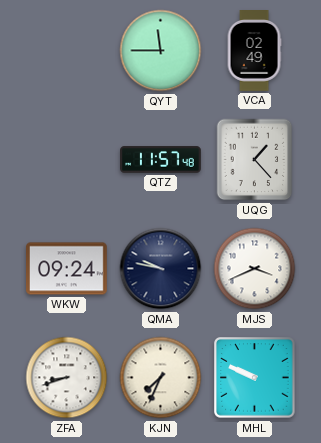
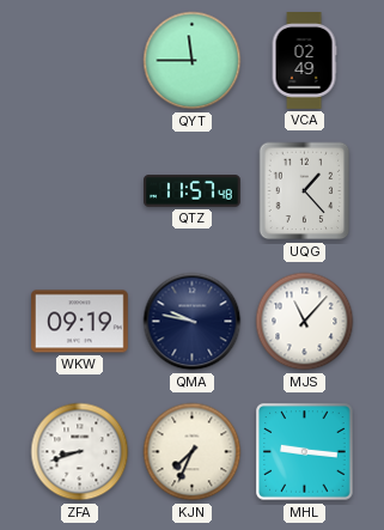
WKW: 09:24 -> 09:19 (80, 322)
MJS: 3:41 -> 11:07 (305, 322)
MHL: 9:49 -> 9:16 (305, 452)
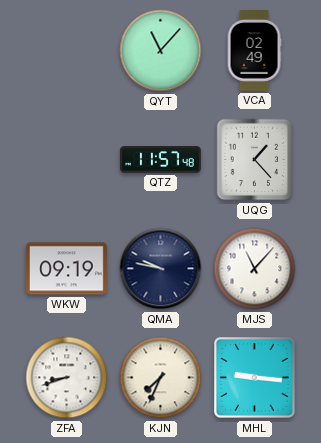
QYT: 11:45 -> 11:07 (161, 51)
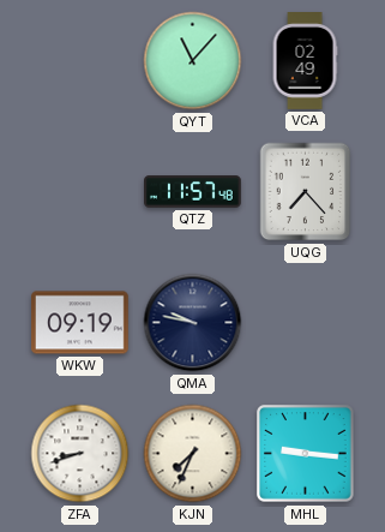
UQG: 1:23 -> 7:23 (306, 192)
MJS: 11:07 -> none (255, 269)
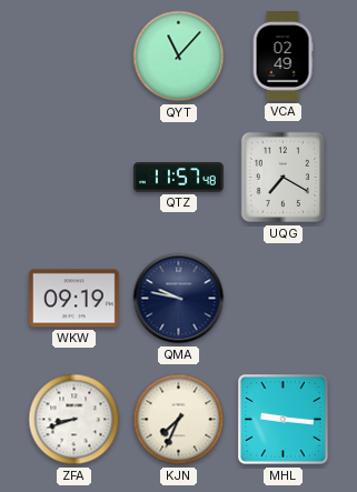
UQG: 7:23 -> 7:20 (284, 178)
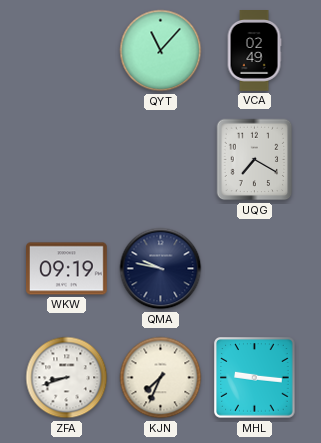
QTZ: 11:57 -> none (179, 178)
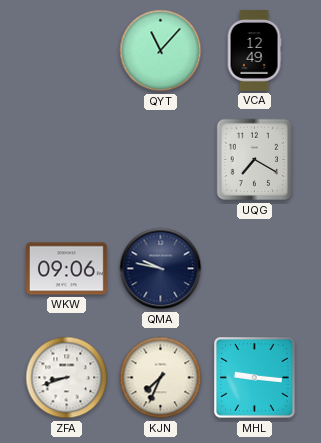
VCA: 02:49 -> 12:49 (254, 51)
WKW: 09:19 -> 09:06 (67, 269)
